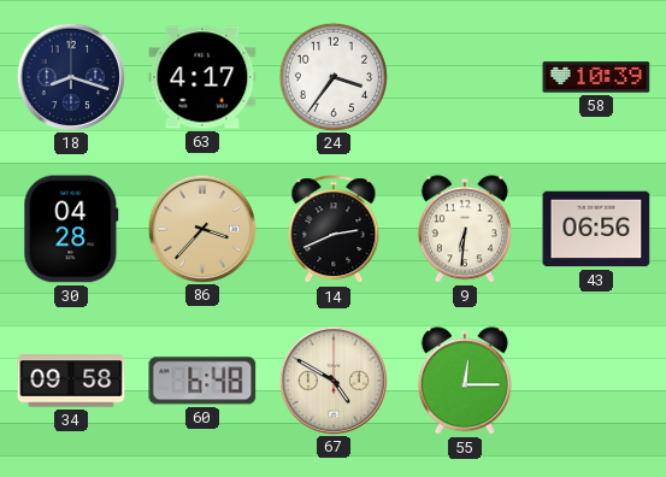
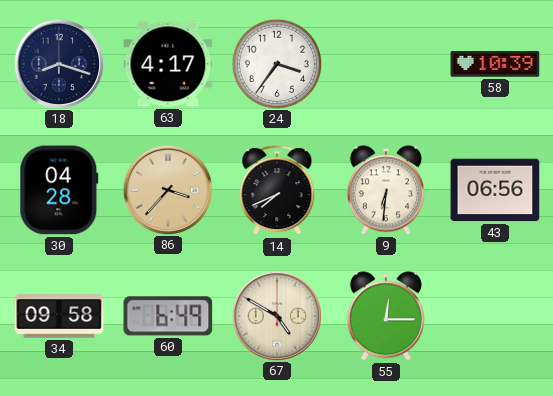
14: 2:41 -> 7:41 (277, 191)
60: 6:48 -> 6:49 (168, 316)
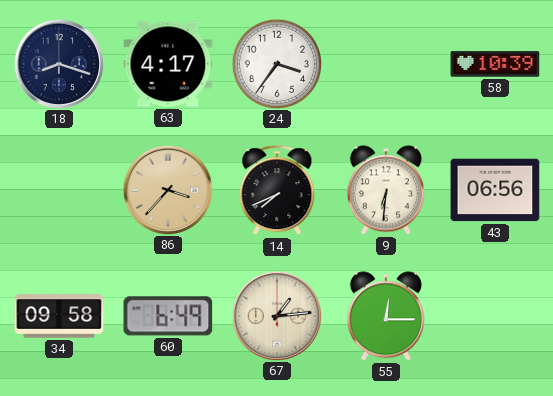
30: 04:28 -> none (59, 190)
67: 4:50 -> 1:14 (276, 315)
